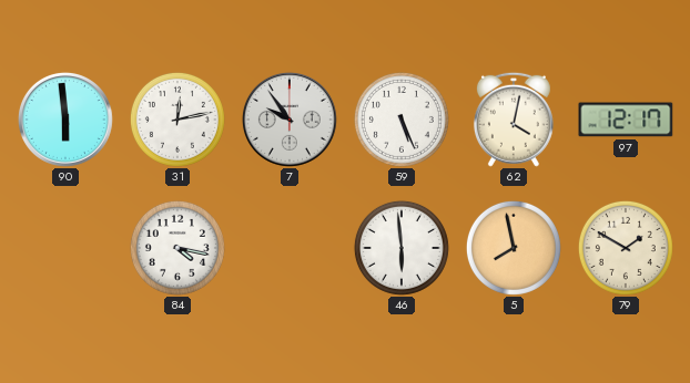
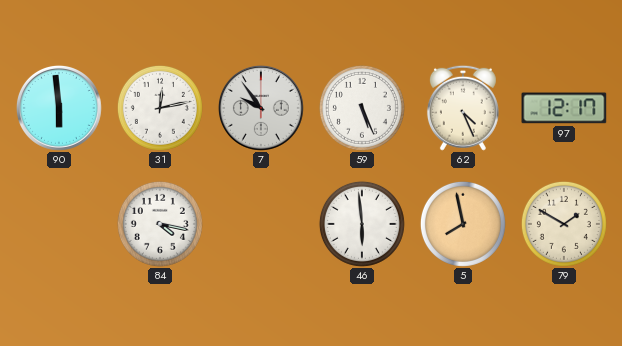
62: 4:02 -> 4:26 (463, 108)
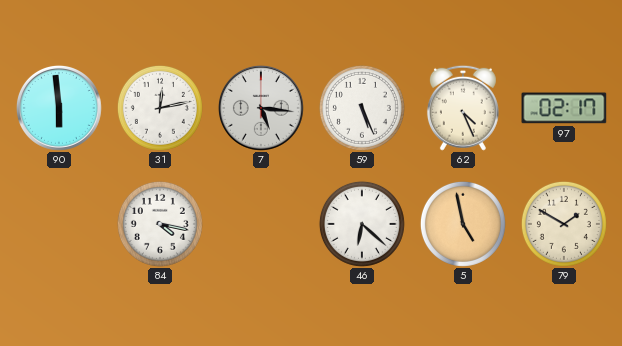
7: 9:54 -> 5:16 (261, 108)
97: 12:17 -> 02:17 (564, 108)
46: 5:59 -> 6:22 (362, 224)
5: 7:58 -> 4:58 (463, 224)
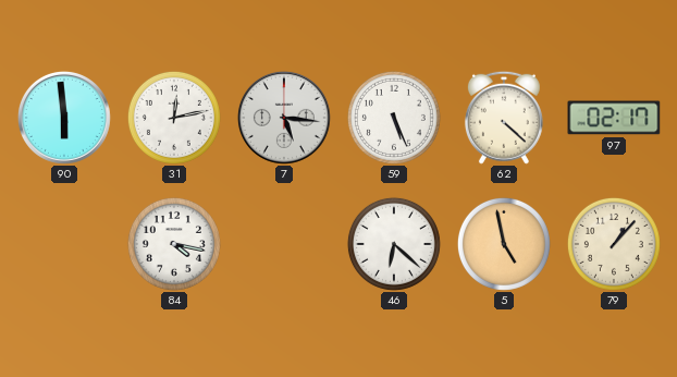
62: 4:26 -> 4:22 (504, 118)
79: 1:50 -> 1:07 (614, 244)
